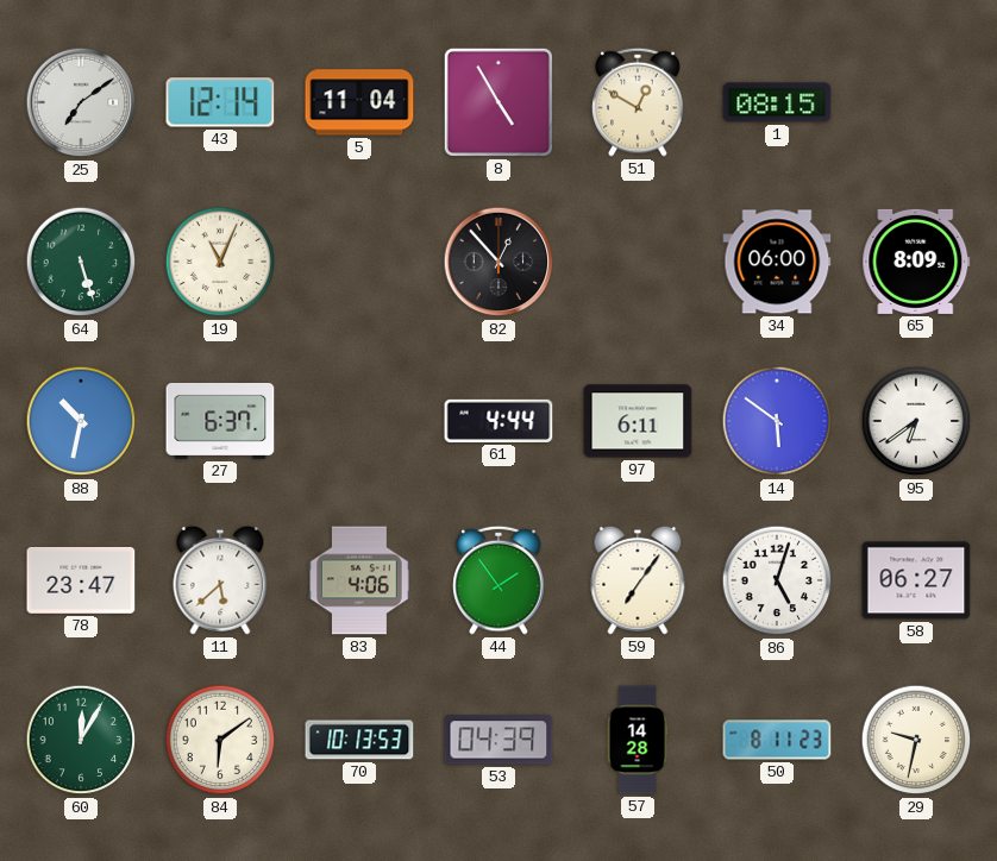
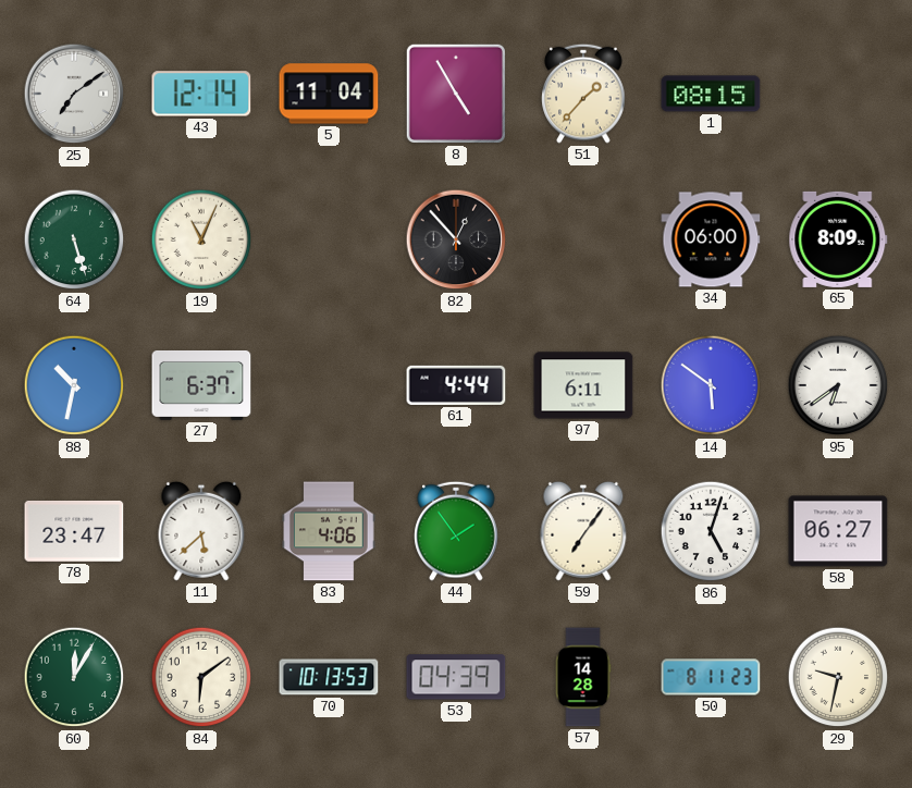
51: 12:50 -> 1:37 (583, 94)
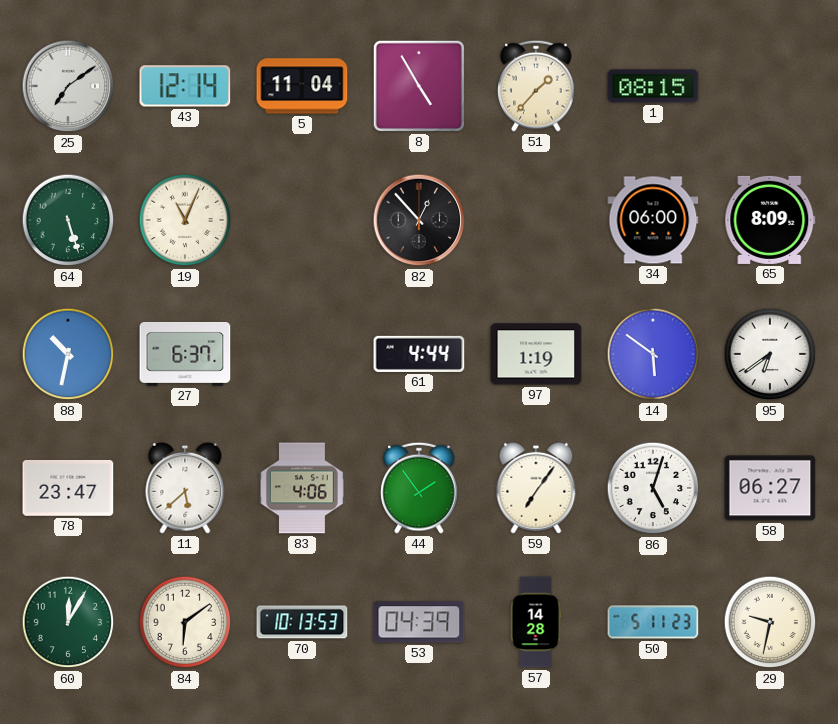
97: 6:11 -> 1:19 (536, 354)
50: 8:11 -> 5:11 (653, 622)
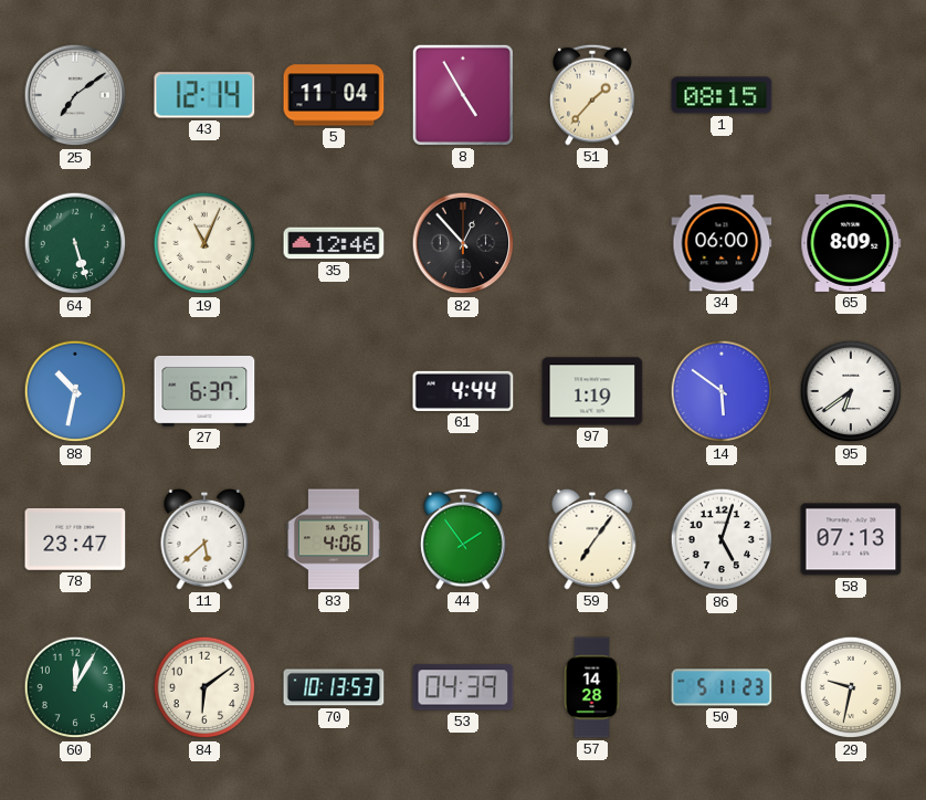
35: none -> 12:46 (334, 243)
58: 06:27 -> 07:13 (851, 539)
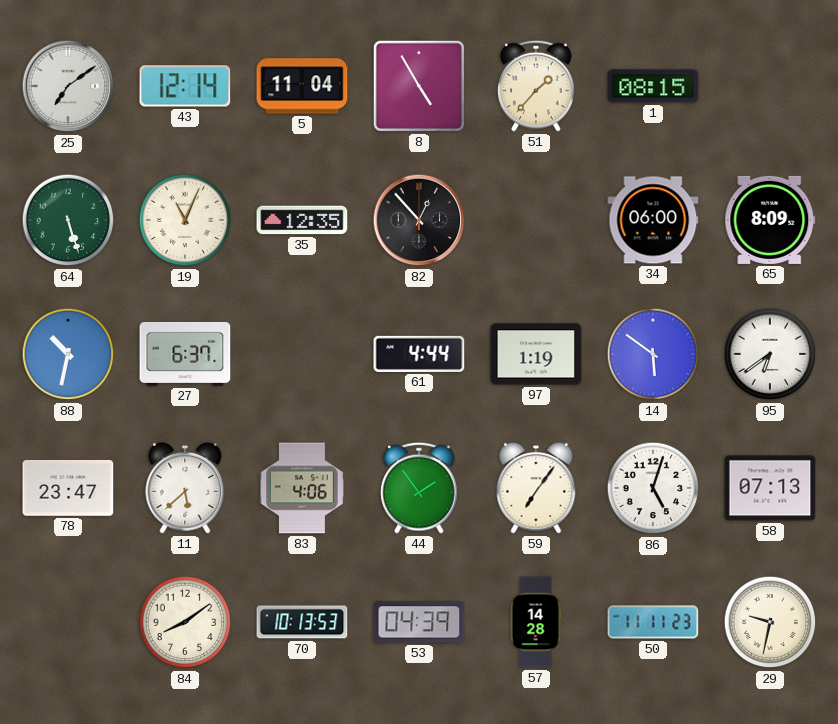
35: 12:46 -> 12:35 (302, 220)
60: 12:05 -> none (75, 687)
84: 6:09 -> 8:09 (185, 622)
50: 5:11 -> 11:11 (653, 622)
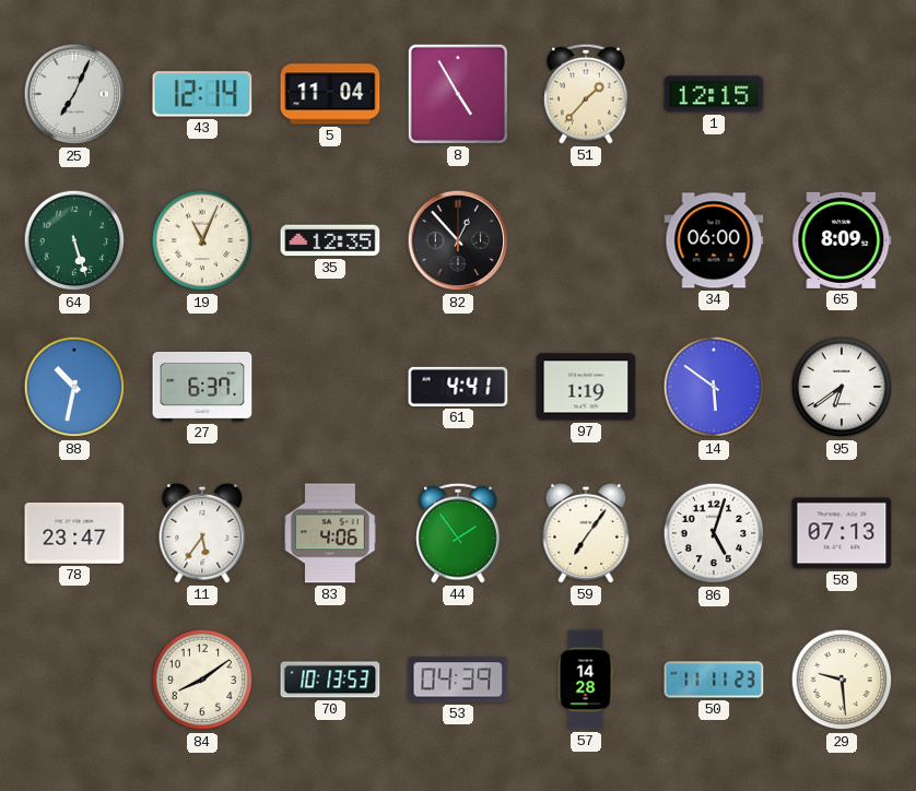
25: 7:09 -> 7:04 (74, 94)
1: 08:15 -> 12:15 (714, 94)
61: 4:44 -> 4:41 (458, 387)
11: 5:38 -> 5:36 (202, 533)
29: 9:32 -> 9:29 (842, 680)
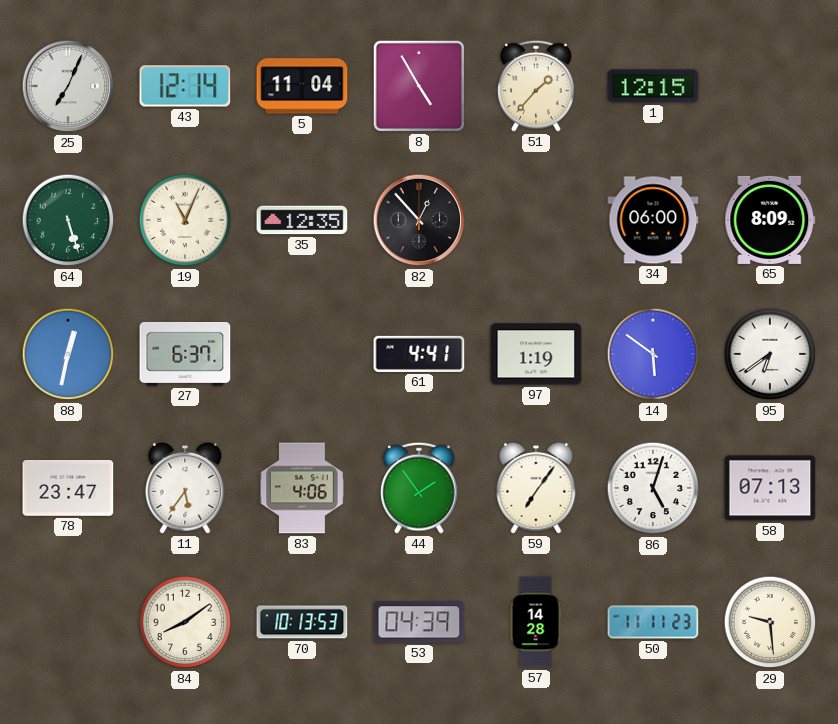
88: 10:32 -> 12:32 (68, 354)
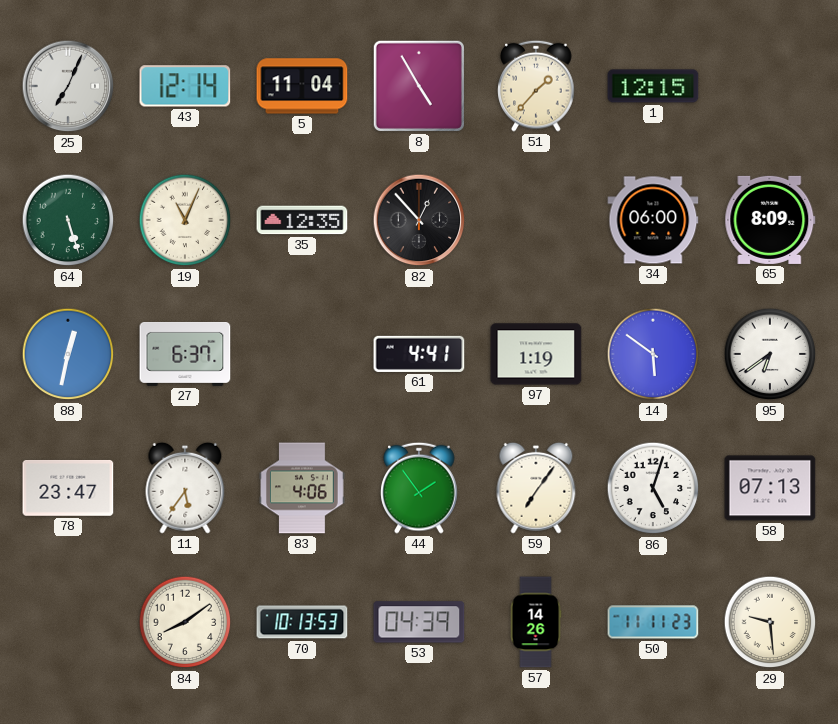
57: 14:28 -> 14:26 (536, 622)
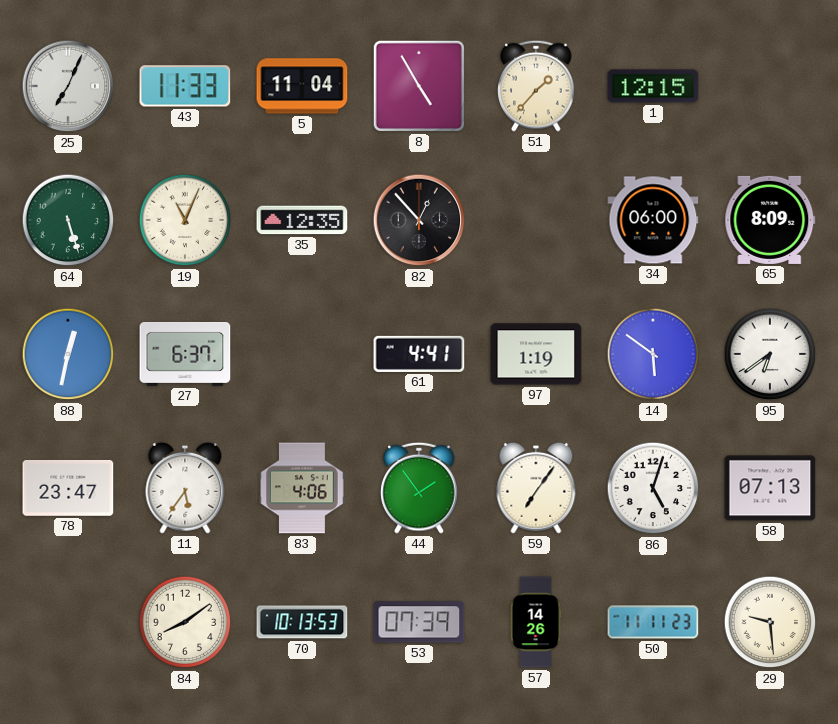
43: 12:14 -> 11:33 (185, 86)
53: 04:39 -> 07:39 (419, 622)
